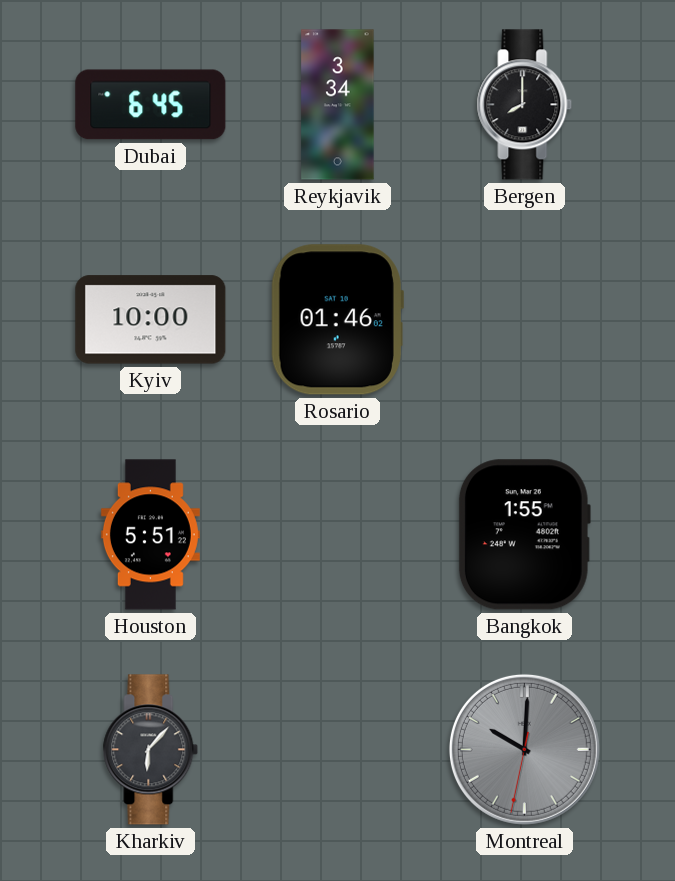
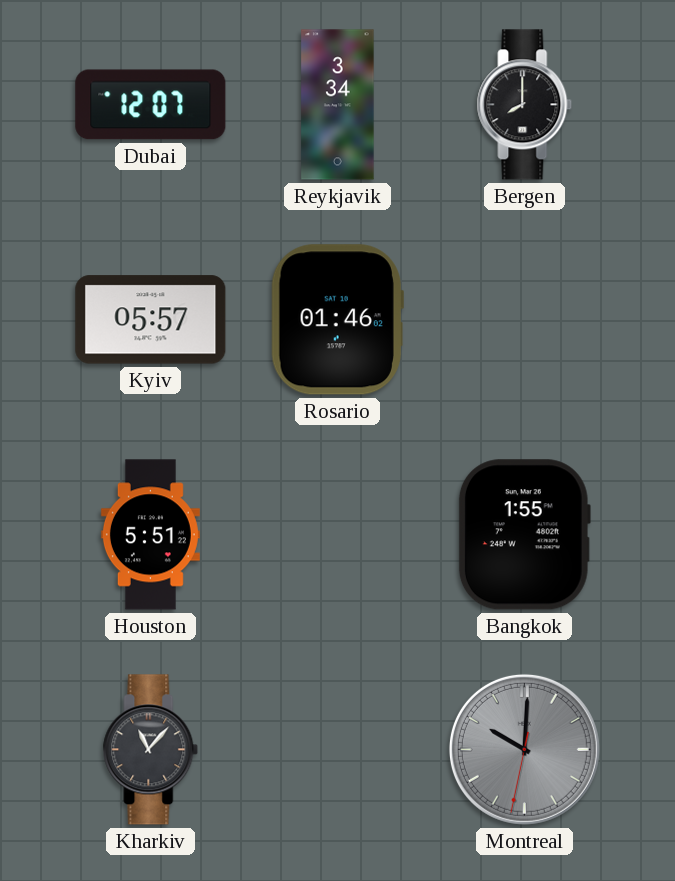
Dubai: 6:45 -> 12:07 (151, 105)
Kyiv: 10:00 -> 05:57 (151, 320)
Kharkiv: 6:07 -> 11:07 (151, 750)
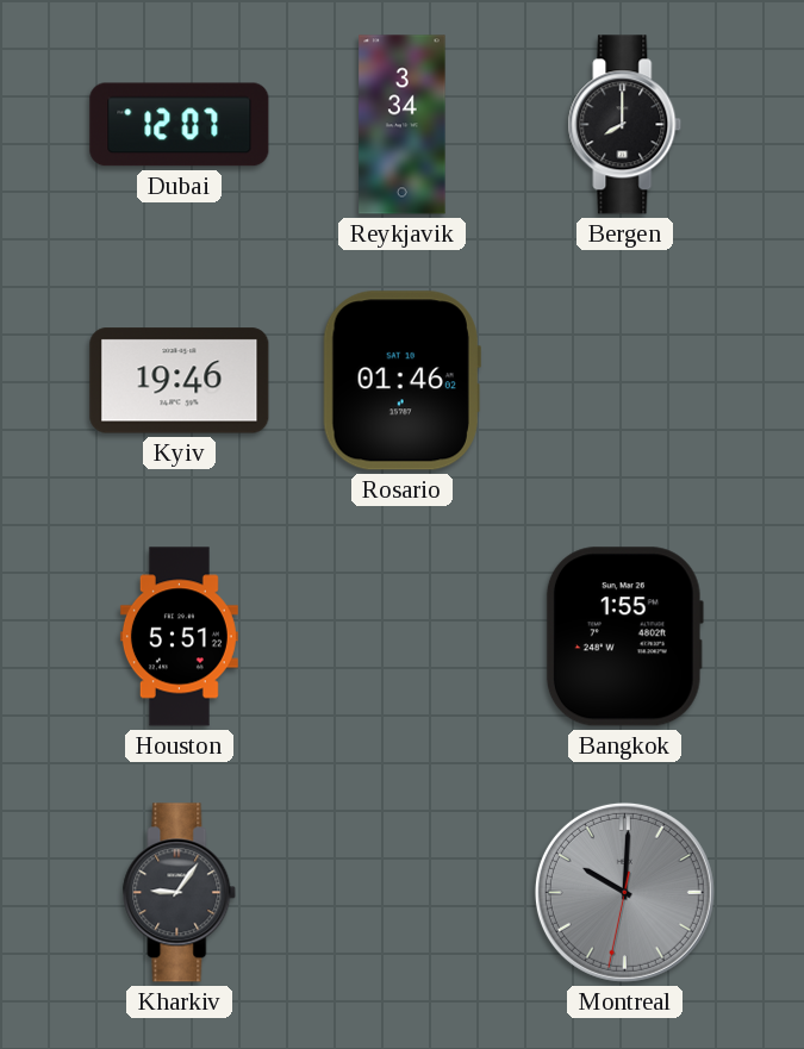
Kyiv: 05:57 -> 19:46 (180, 381)
Kharkiv: 11:07 -> 9:06 (180, 893)
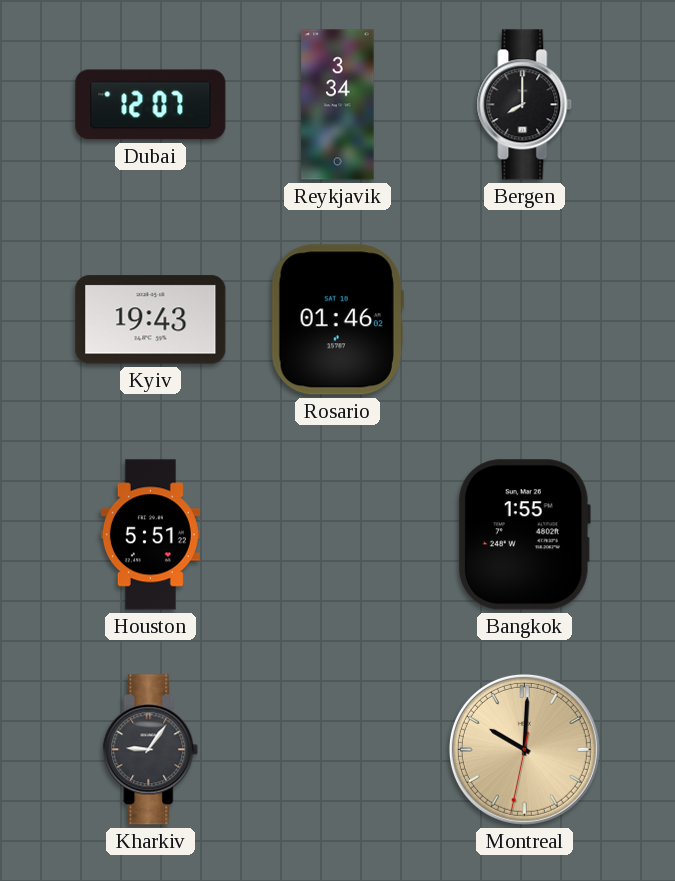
Kyiv: 19:46 -> 19:43 (151, 320)
Montreal dial: grey -> champagne (524, 749)
